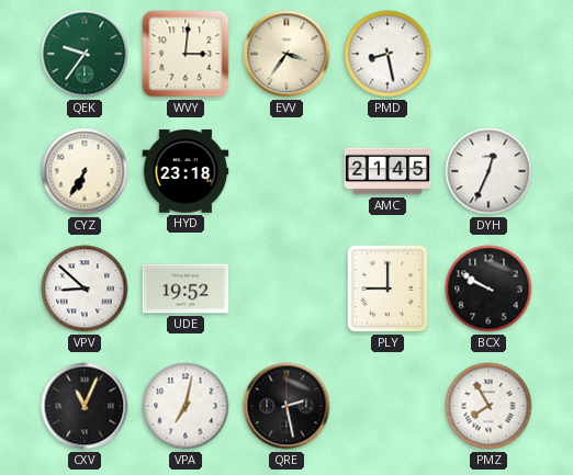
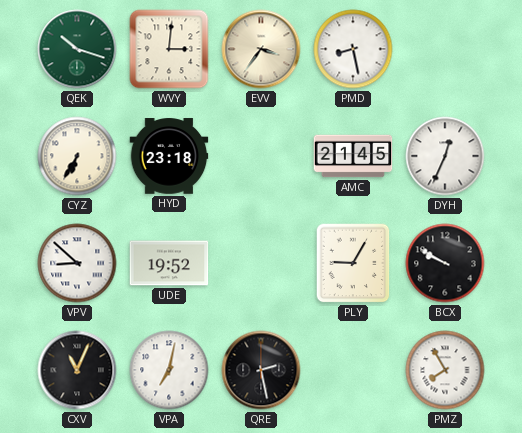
QEK: 9:36 -> 10:18 (77, 49)
PLY: 9:00 -> 9:05 (353, 263)
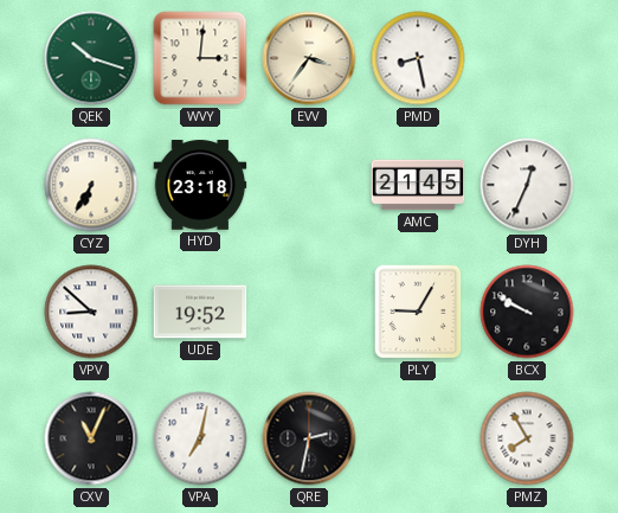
QRE: 2:28 -> 2:32 (309, 438)
